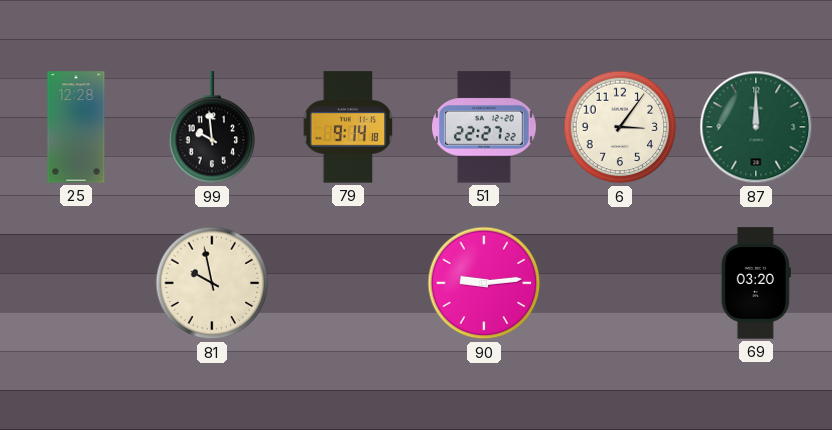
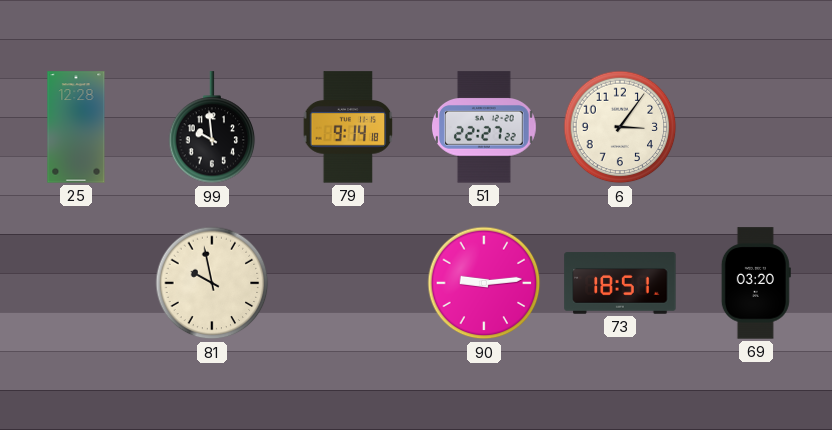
87: 12:00 -> none (756, 127)
73: none -> 18:51 (620, 283)
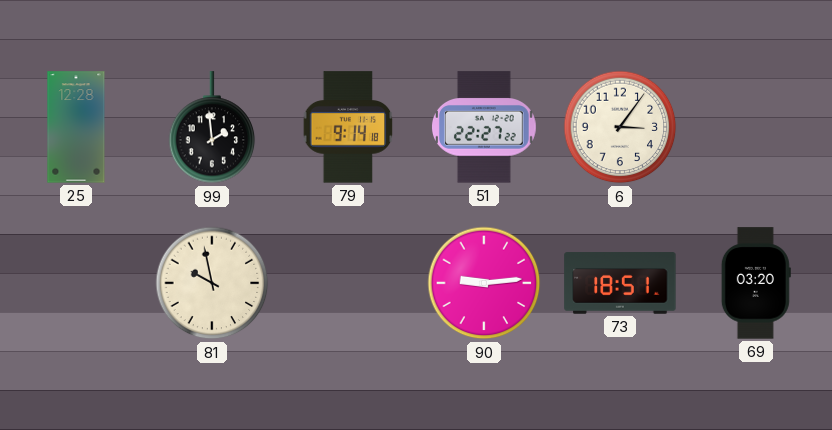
99: 9:59 -> 1:59 (212, 128)
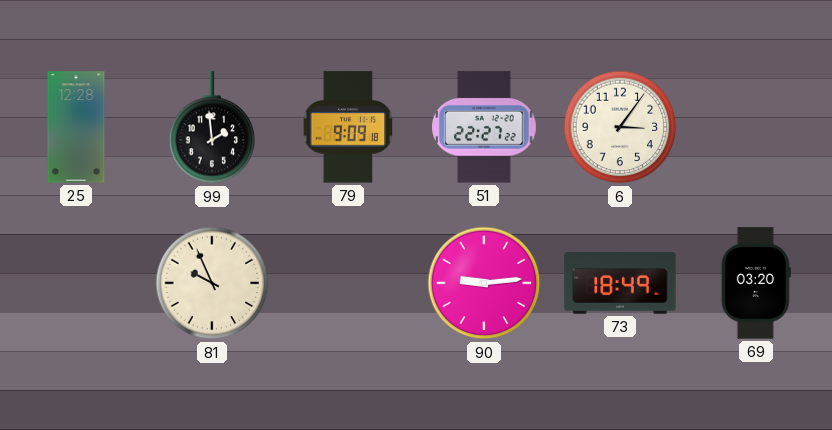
79: 9:14 -> 9:09 (348, 127)
81: 9:58 -> 9:56 (212, 283)
73: 18:51 -> 18:49 (620, 283)
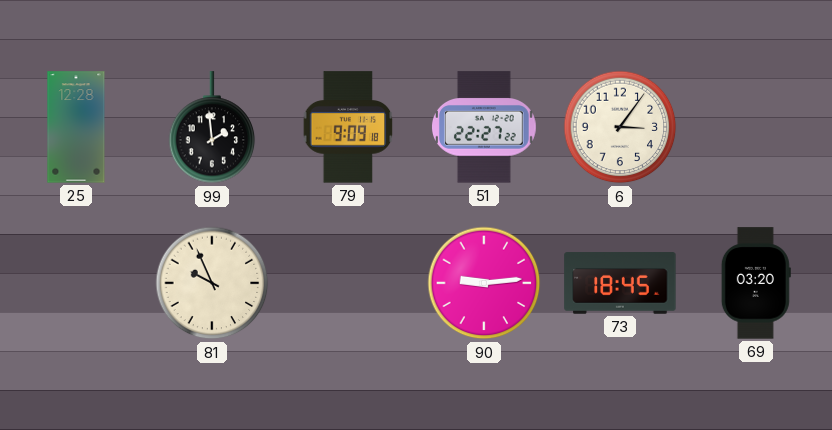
73: 18:49 -> 18:45 (620, 283)
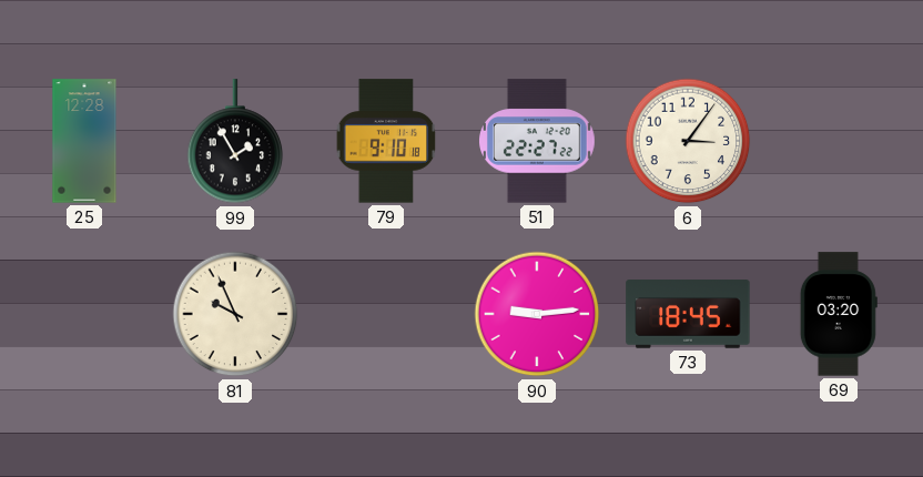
99: 1:59 -> 1:55 (235, 142)
79: 9:09 -> 9:10 (386, 141)
